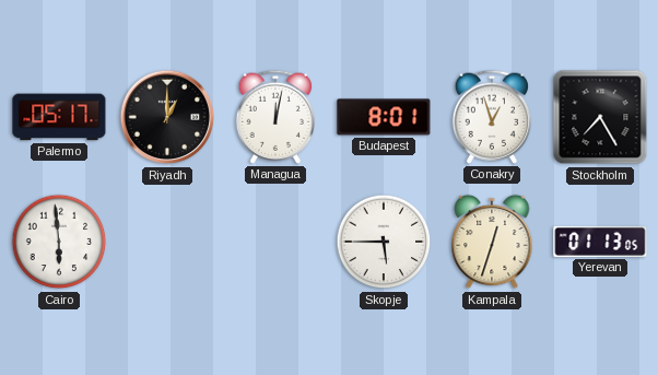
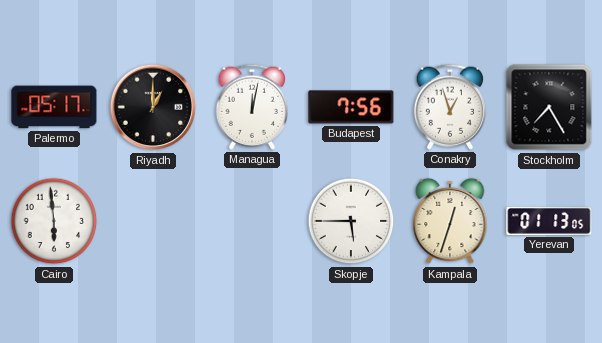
Budapest: 8:01 -> 7:56 (351, 107)
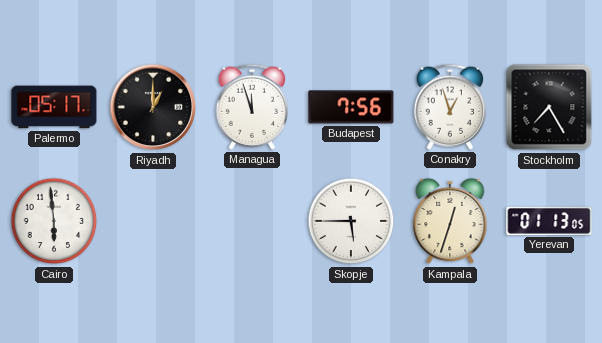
Managua: 12:02 -> 11:57 (251, 107)
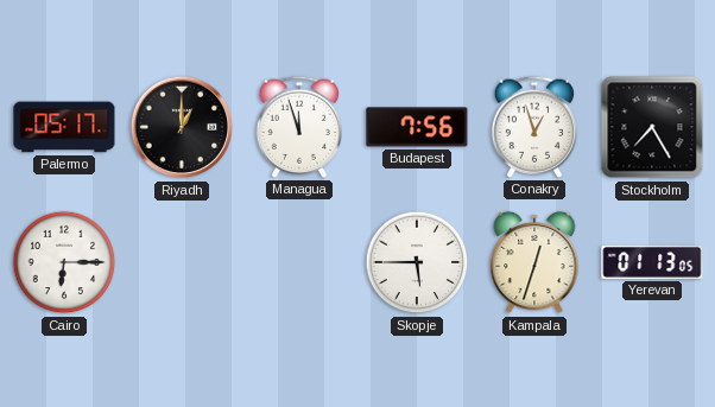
Cairo: 5:59 -> 6:15 (64, 262)
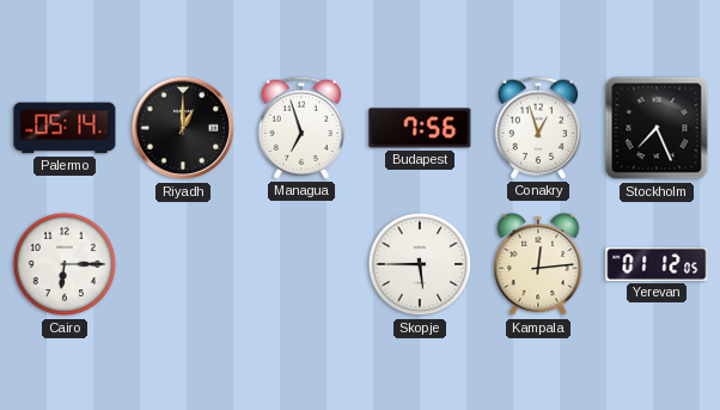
Palermo: 05:17 -> 05:14 (65, 128)
Managua: 11:57 -> 6:57 (300, 128)
Stockholm: 7:25 -> 7:26 (657, 128)
Kampala: 12:33 -> 12:14 (538, 264)
Yerevan: 01:13 -> 01:12 (657, 264)
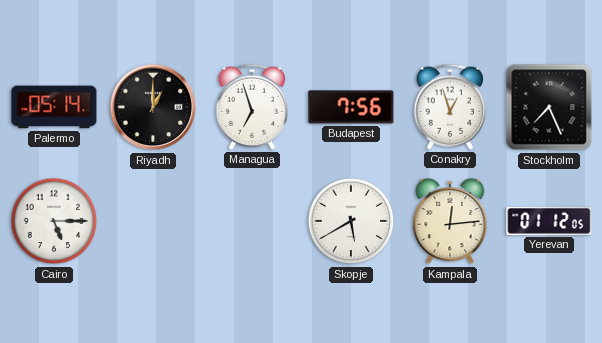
Cairo: 6:15 -> 5:15 (54, 221)
Skopje: 5:45 -> 5:40 (351, 221)
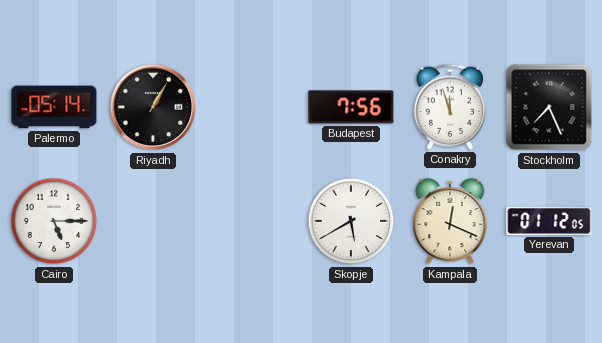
Riyadh: 1:00 -> 1:05 (153, 107)
Managua: 6:57 -> none (251, 107)
Conakry: 12:57 -> 11:57 (449, 107)
Kampala: 12:14 -> 12:19 (450, 221)
